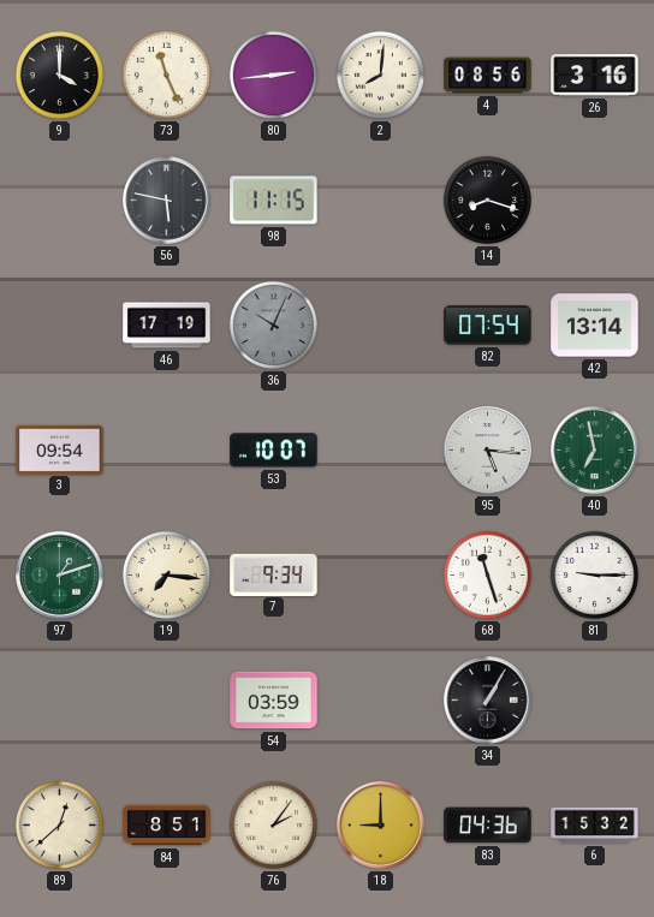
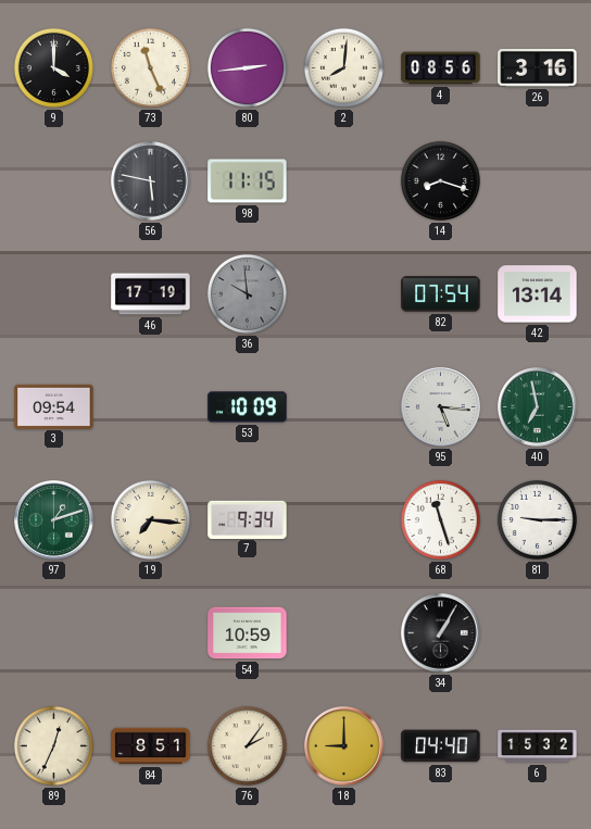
36: 10:04 -> 9:59 (247, 293)
53: 10:07 -> 10:09 (248, 407)
54: 03:59 -> 10:59 (248, 633)
89: 12:38 -> 12:34 (53, 745)
83: 04:36 -> 04:40 (441, 746)
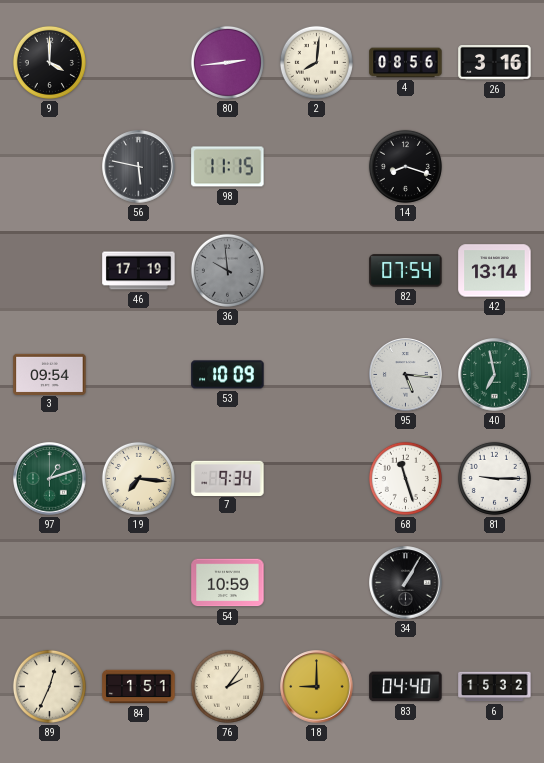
73: 11:26 -> none (150, 67)
84: 8:51 -> 1:51 (139, 687)
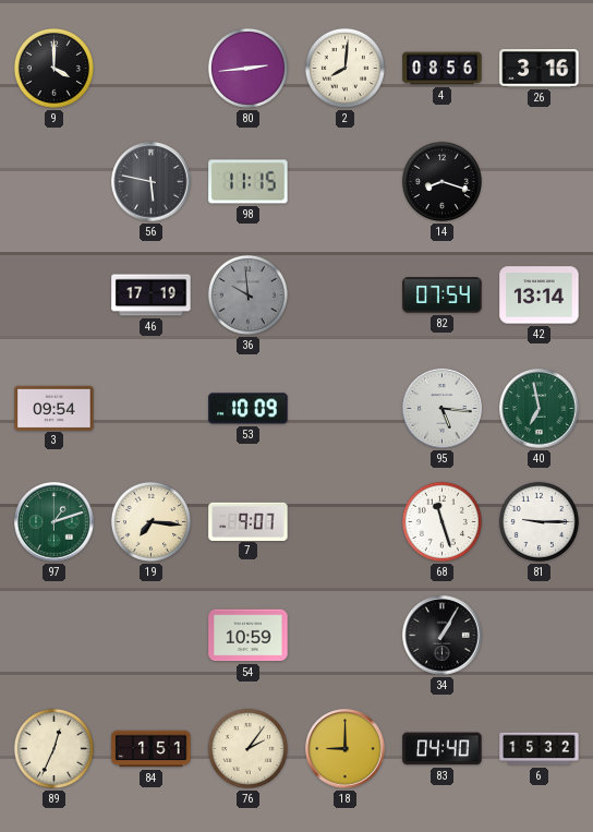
7: 9:34 -> 9:07 (249, 521)
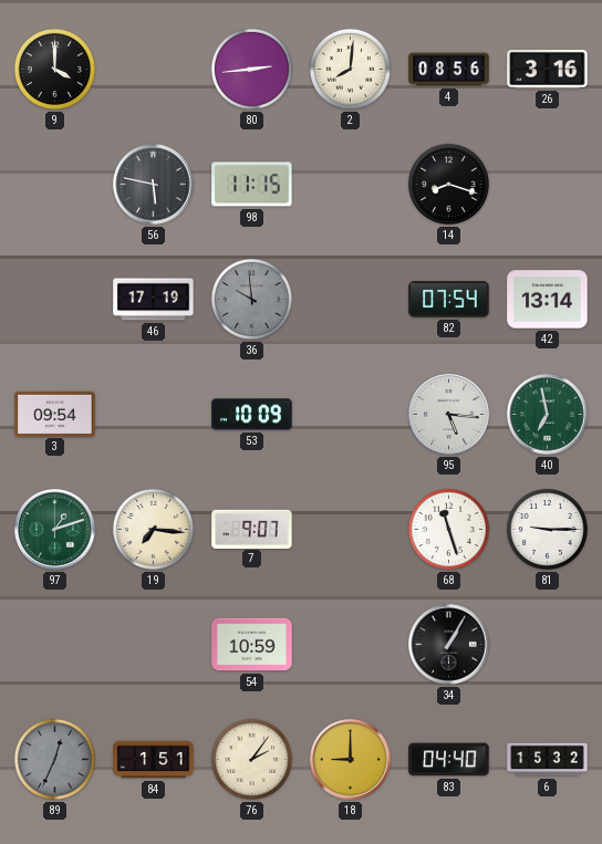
89 dial: cream -> grey (54, 759)
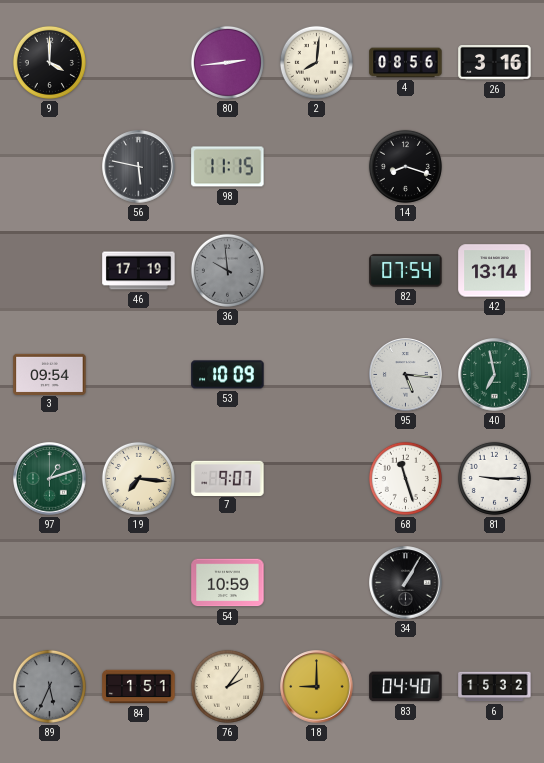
89: 12:34 -> 5:34 (49, 686)
